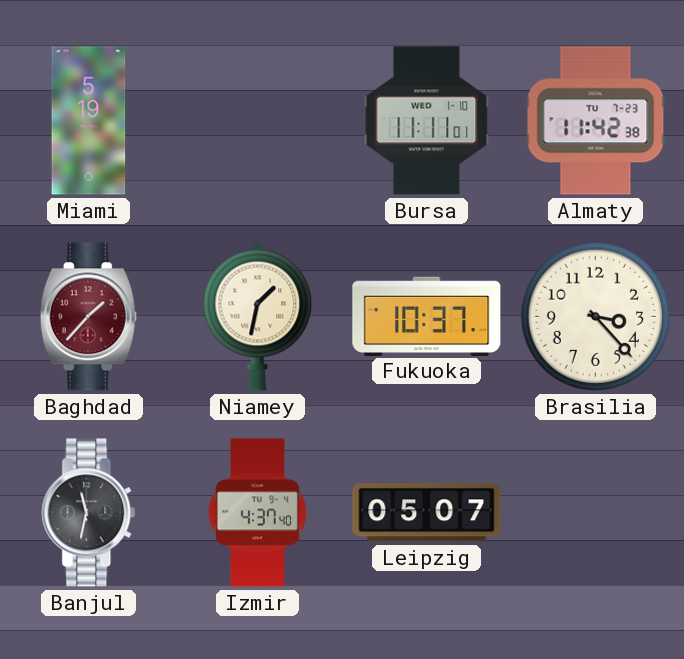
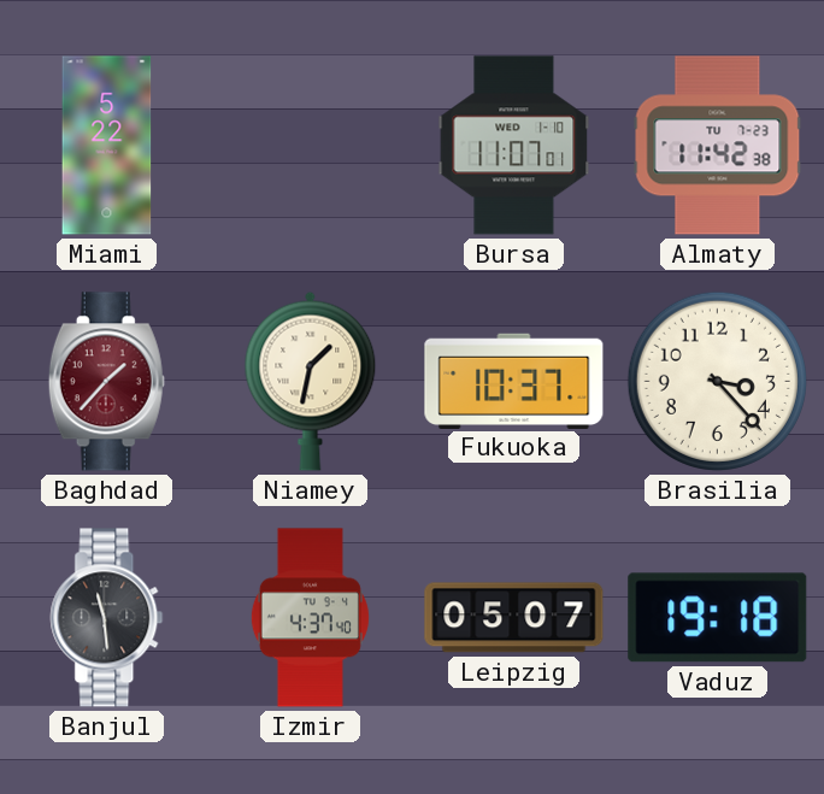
Miami: 5:19 -> 5:22 (107, 146)
Bursa: 11:11 -> 11:07 (514, 146)
Banjul: 11:32 -> 11:29 (107, 618)
Vaduz: none -> 19:18 (718, 618)
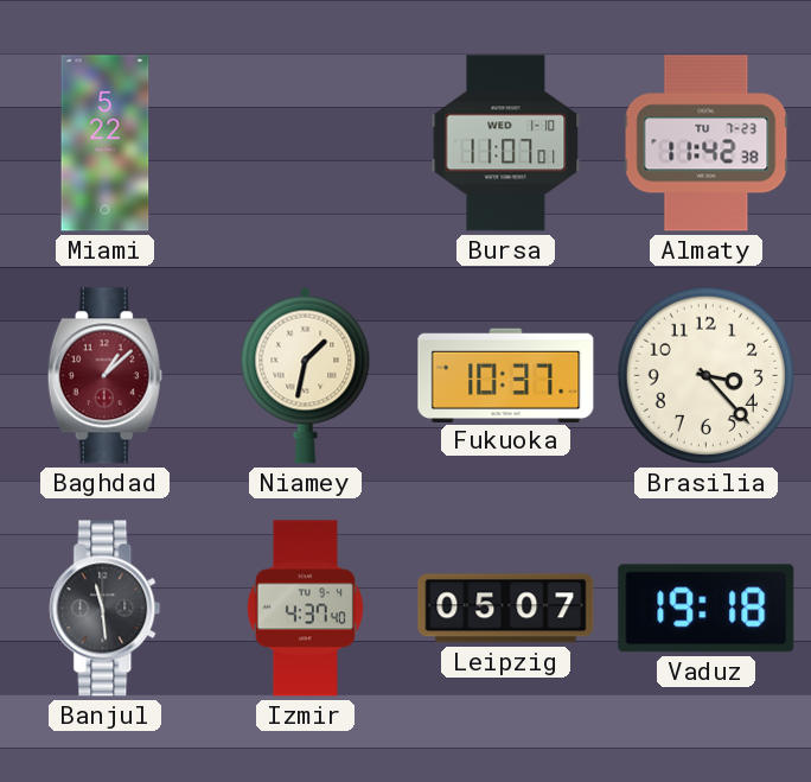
Baghdad: 1:37 -> 1:08 (104, 376)
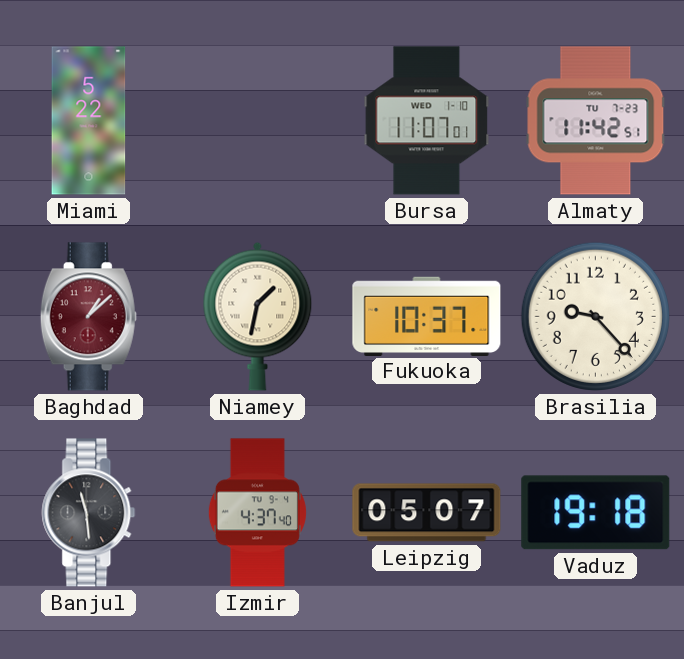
Almaty: 11:42:38 -> 11:42:51 (596, 121)
Brasilia: 3:23 -> 9:23 (595, 316)
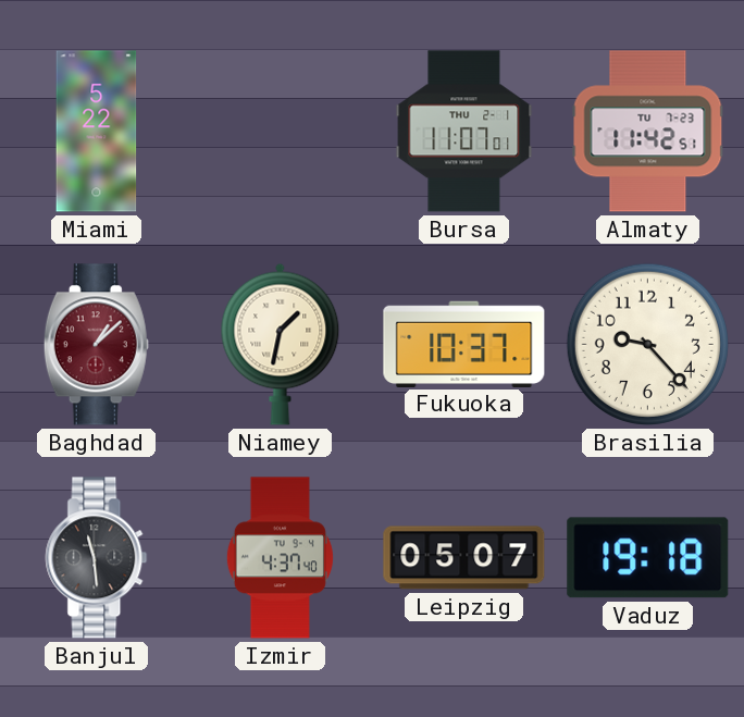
Bursa date: WED 1-10 -> THU 2-1 (464, 132)
